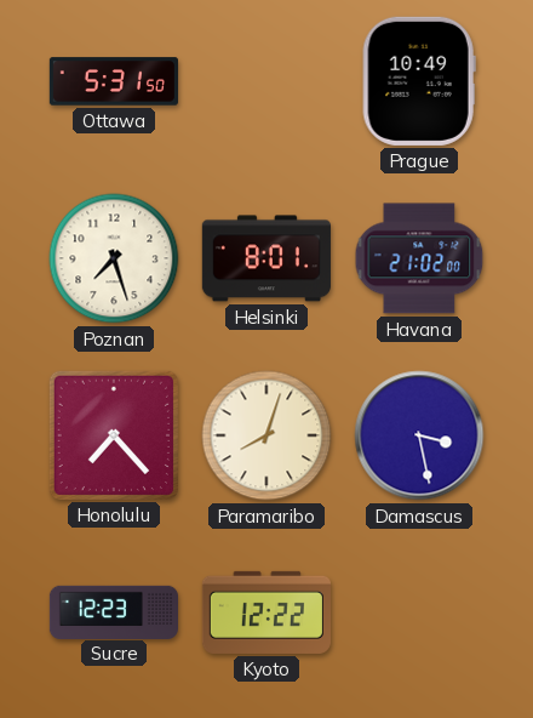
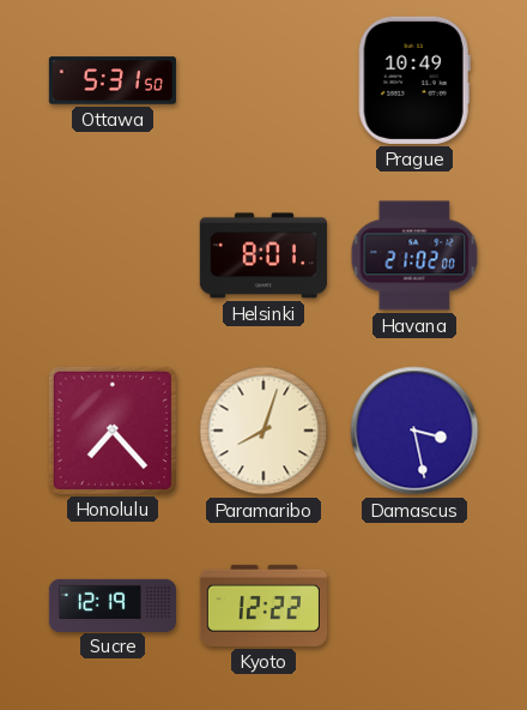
Poznan: 7:27 -> none (114, 258)
Sucre: 12:23 -> 12:19 (111, 604)
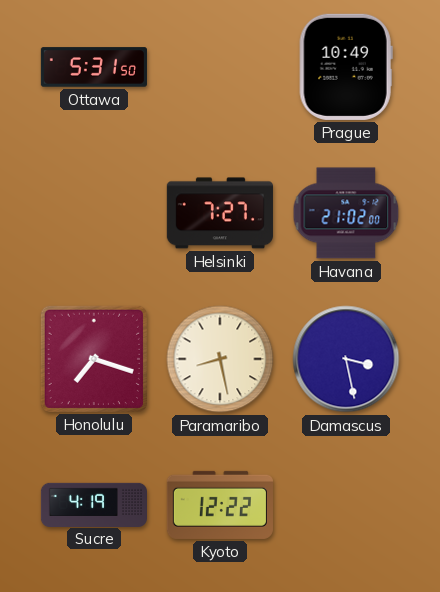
Helsinki: 8:01 -> 7:27 (220, 213)
Honolulu: 7:23 -> 7:18 (94, 359)
Paramaribo: 8:03 -> 8:28 (220, 359)
Sucre: 12:19 -> 4:19 (93, 504)
